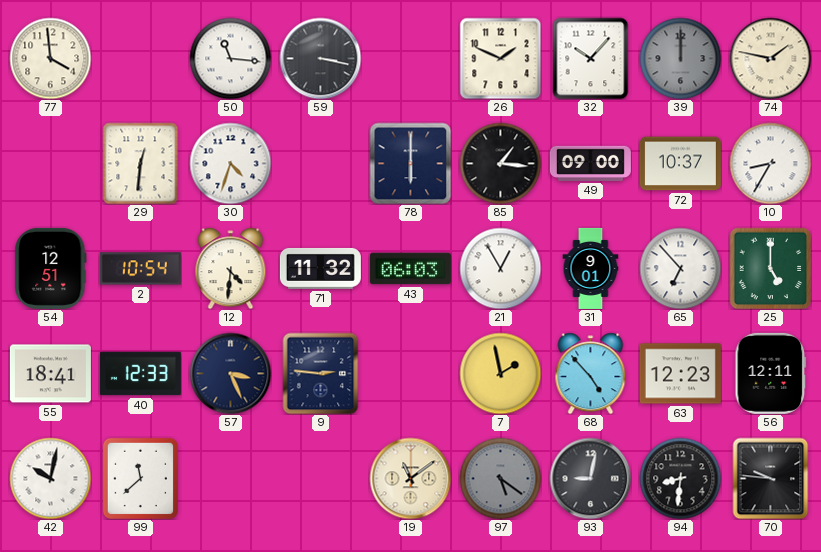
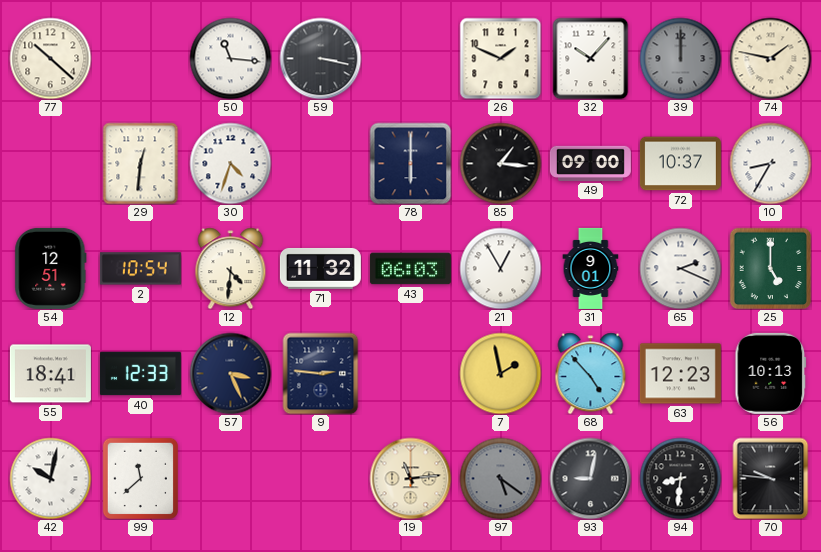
77: 3:59 -> 10:22 (50, 58)
65: 6:53 -> 2:19 (680, 268)
56: 12:11 -> 10:13 (771, 373)
19: 11:09 -> 11:14 (410, 478)
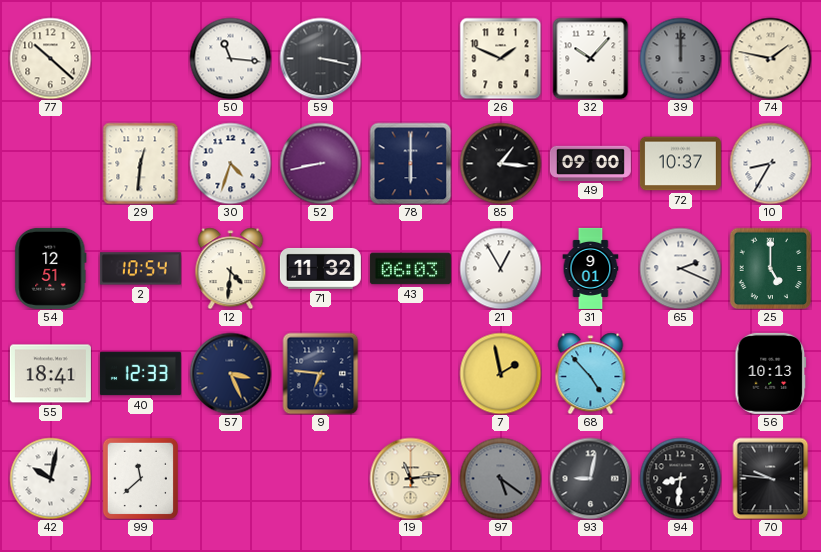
52: none -> 8:43 (320, 163)
9: 2:46 -> 6:46 (321, 373)
63: 12:23 -> none (680, 374)
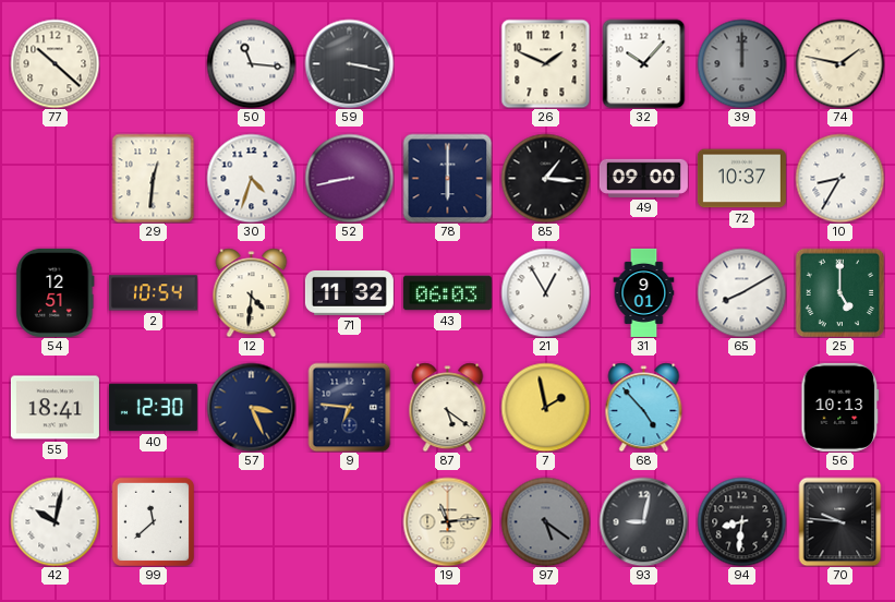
65: 2:19 -> 8:10 (741, 292)
40: 12:33 -> 12:30 (153, 408)
87: none -> 5:21 (448, 407)
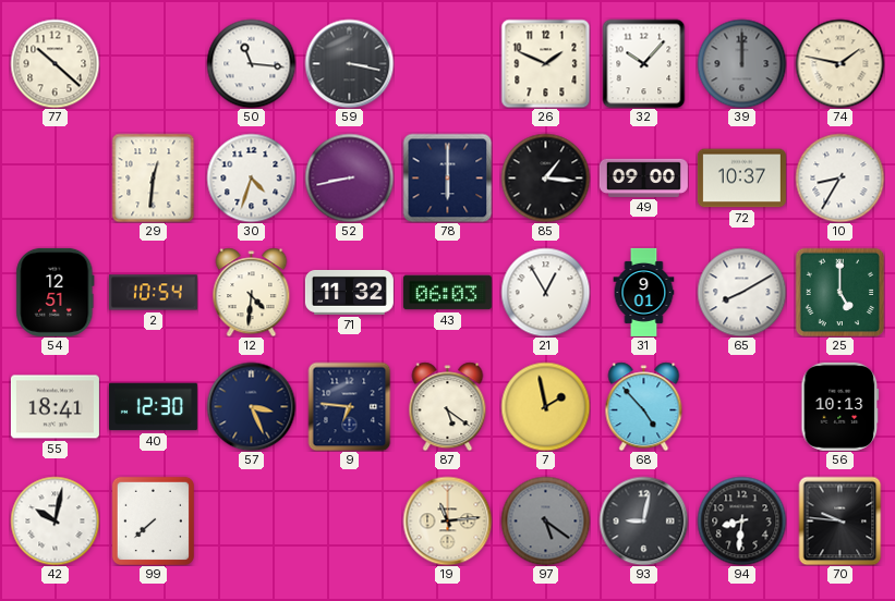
99: 11:38 -> 7:38 (153, 520)
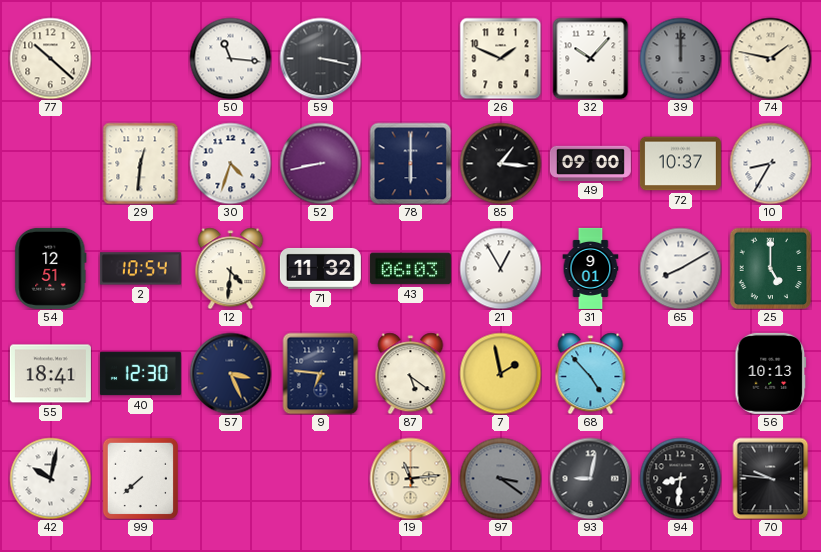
97: 5:21 -> 3:21 (500, 478)
